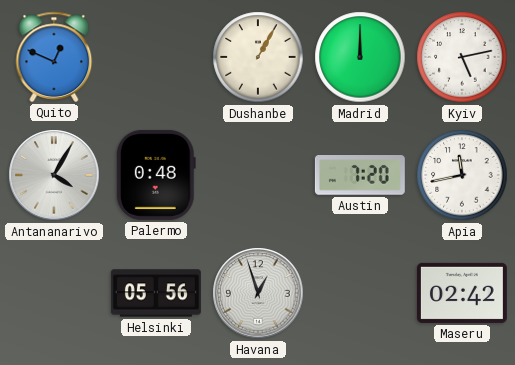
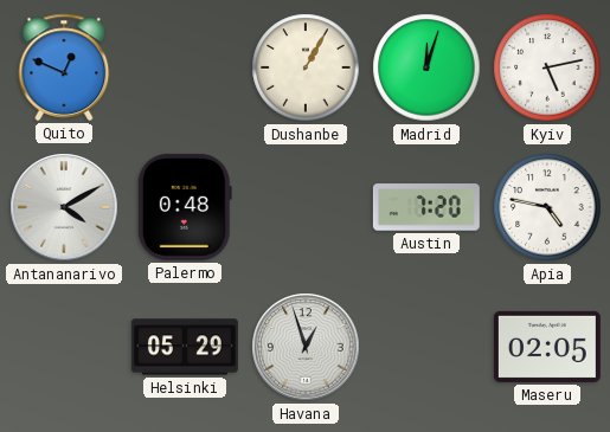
Madrid: 12:00 -> 12:03 (426, 67)
Antananarivo: 4:05 -> 4:10 (64, 207)
Apia: 11:43 -> 4:47 (547, 207)
Helsinki: 05:56 -> 05:29 (185, 347)
Maseru: 02:42 -> 02:05 (547, 347)
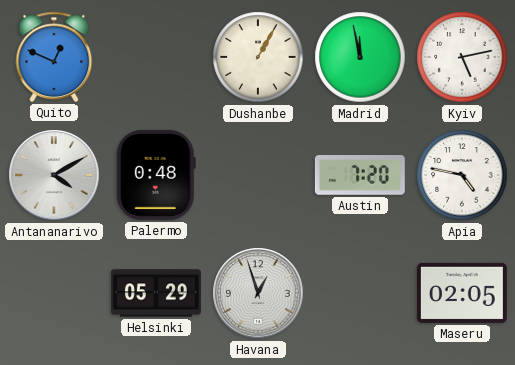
Madrid: 12:03 -> 11:58 (360, 57)
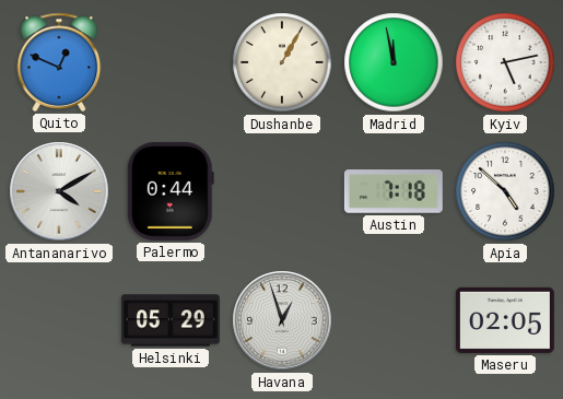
Palermo: 0:48 -> 0:44 (171, 191)
Austin: 7:20 -> 7:18 (394, 192)
Apia: 4:47 -> 4:52 (505, 191)
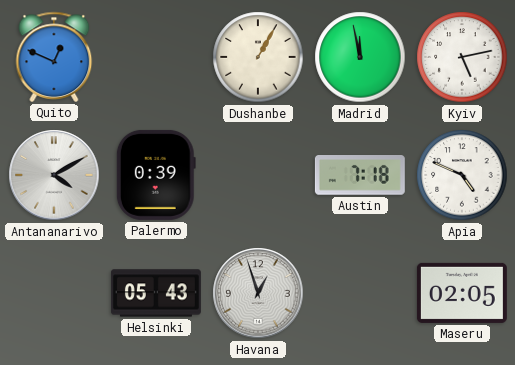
Palermo: 0:44 -> 0:39 (156, 175)
Apia: 4:52 -> 4:49 (462, 175)
Helsinki: 05:29 -> 05:43 (156, 293)
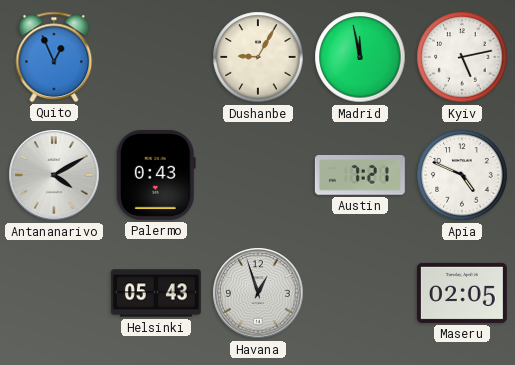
Quito: 12:49 -> 12:56 (54, 57)
Dushanbe: 1:05 -> 9:05 (258, 57)
Palermo: 0:39 -> 0:43 (156, 175)
Austin: 7:18 -> 7:21 (360, 176)
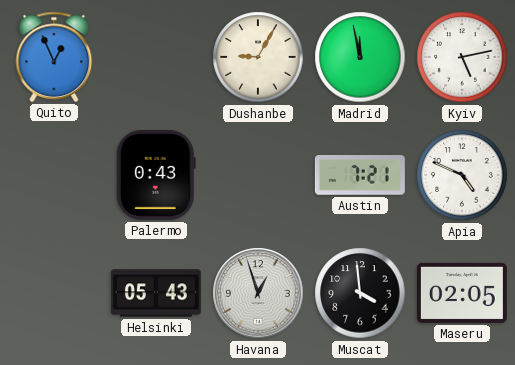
Antananarivo: 4:10 -> none (54, 175)
Muscat: none -> 3:59 (360, 293)
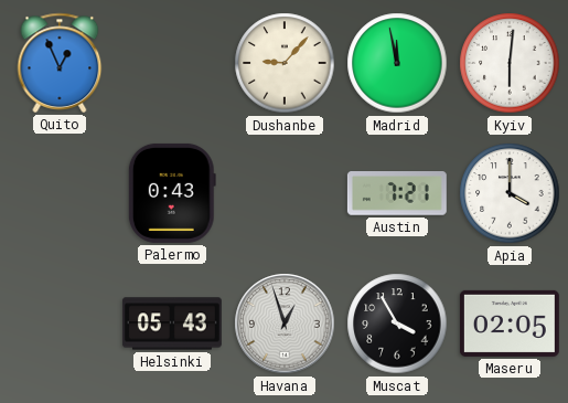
Dushanbe: 9:05 -> 9:07 (285, 63)
Kyiv: 5:13 -> 6:01 (510, 63)
Apia: 4:49 -> 4:00 (510, 193)
Muscat: 3:59 -> 3:55 (397, 324)
